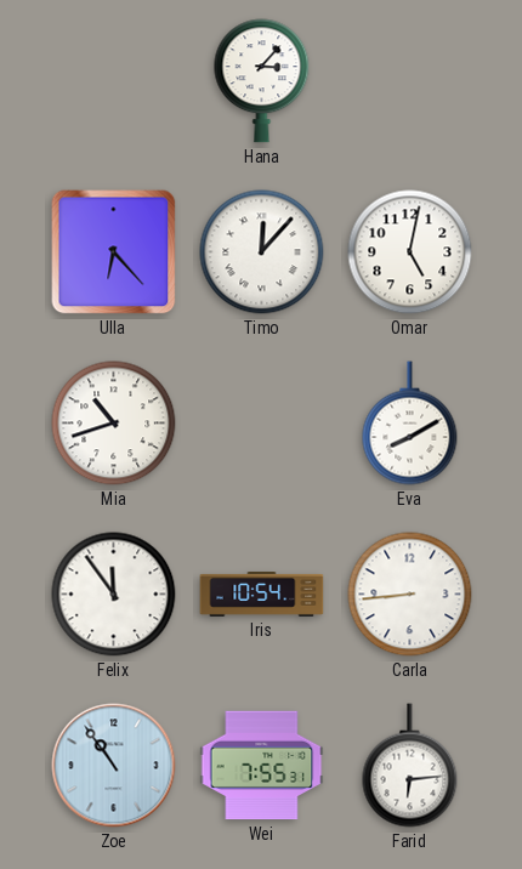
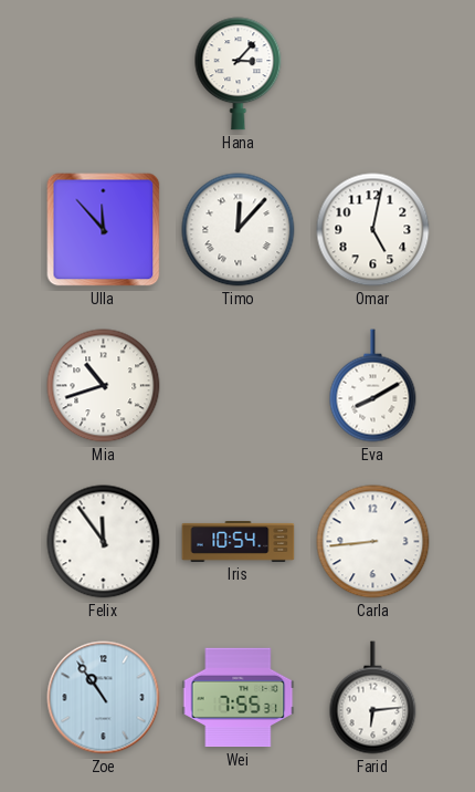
Ulla: 6:23 -> 11:53 (104, 230)
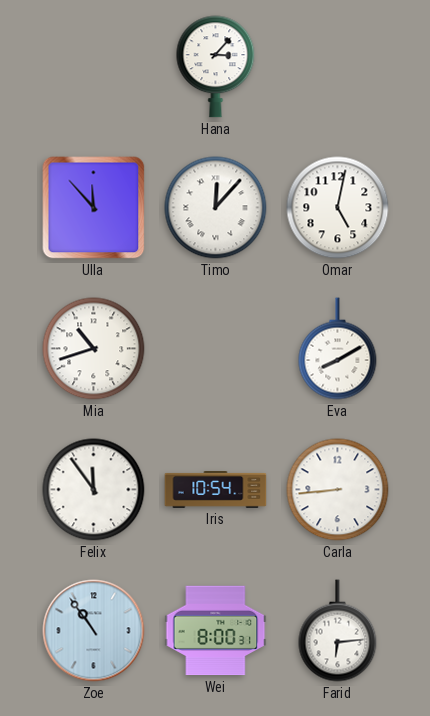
Wei: 7:55 -> 8:00 (216, 631)
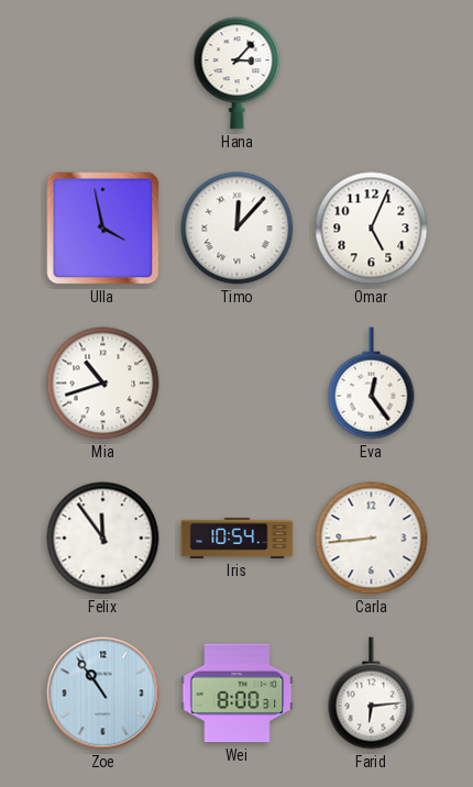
Ulla: 11:53 -> 3:58 (103, 229)
Omar: 5:02 -> 5:04 (372, 229)
Eva: 8:10 -> 12:24 (372, 384)
